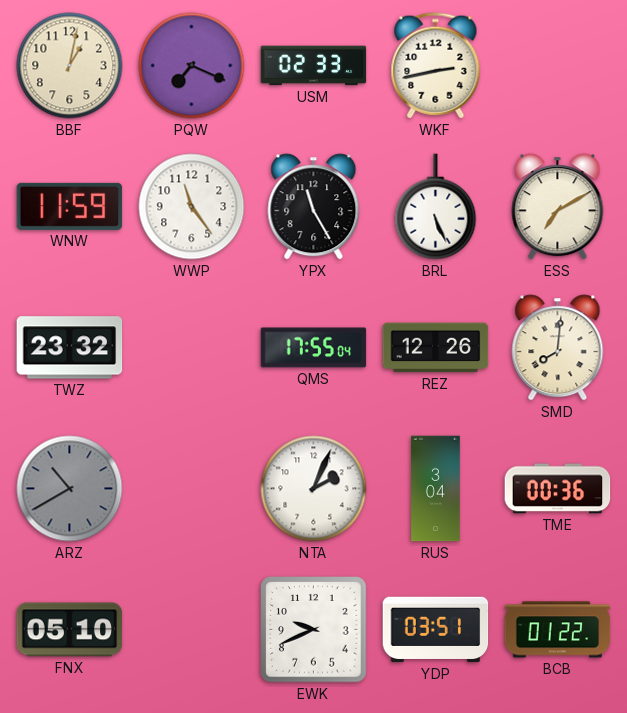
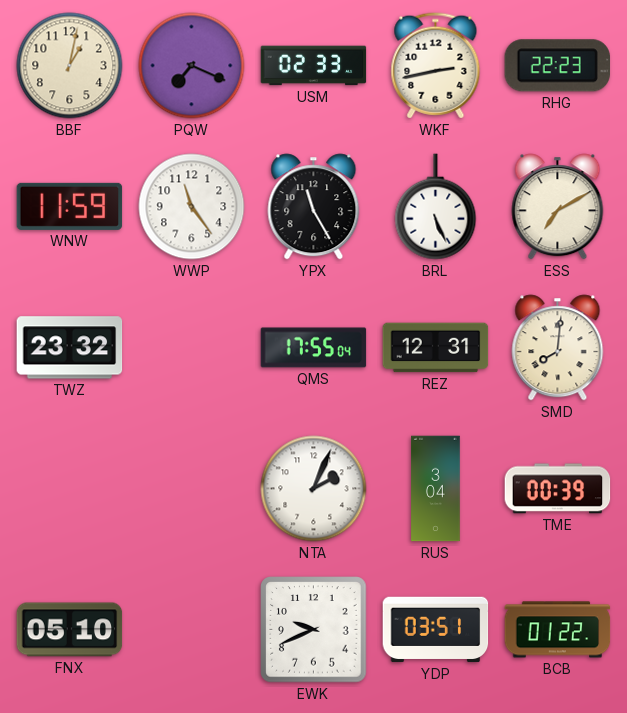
RHG: none -> 22:23 (557, 66)
REZ: 12:26 -> 12:31 (436, 348)
ARZ: 10:40 -> none (70, 489)
TME: 00:36 -> 00:39 (558, 489)
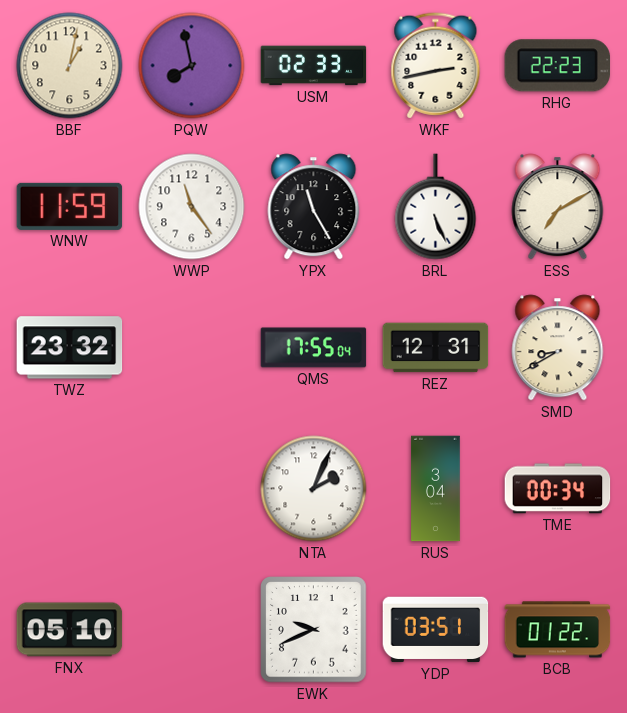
PQW: 7:19 -> 7:58 (192, 66)
SMD: 8:01 -> 8:40 (558, 348)
TME: 00:39 -> 00:34 (558, 489)
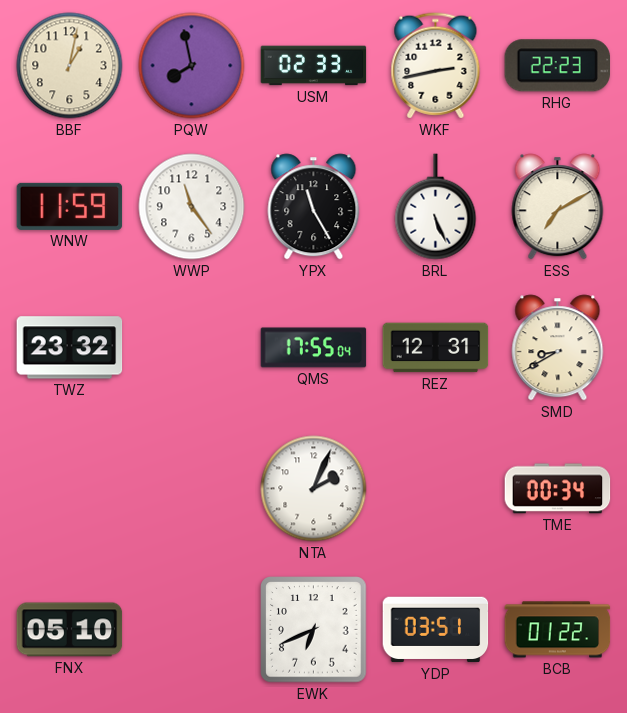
RUS: 3:04 -> none (436, 489)
EWK: 9:41 -> 6:41 (314, 630)
